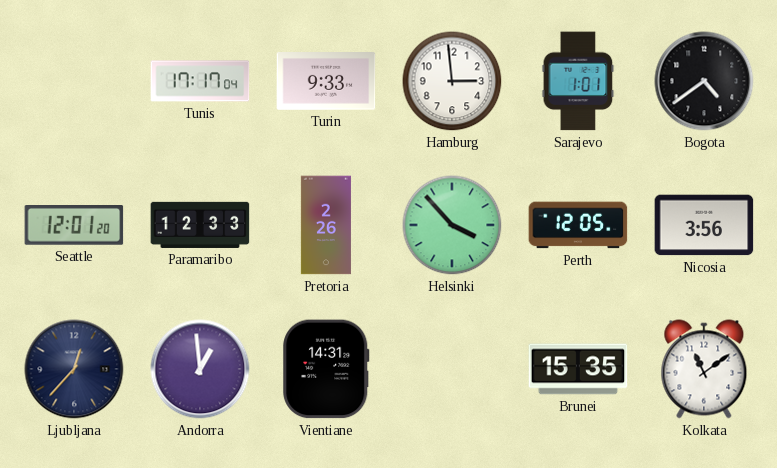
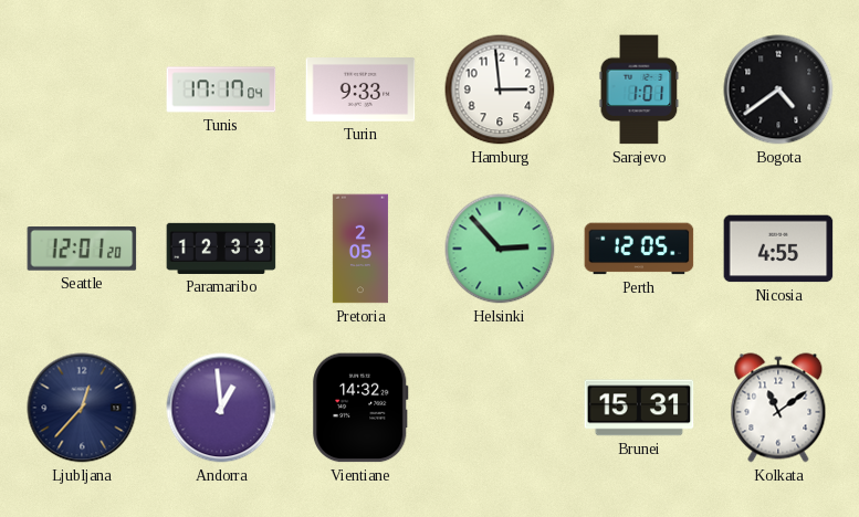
Pretoria: 2:26 -> 2:05 (360, 249)
Helsinki: 3:53 -> 2:53 (500, 249)
Nicosia: 3:56 -> 4:55 (778, 249)
Vientiane: 14:31 -> 14:32 (360, 408)
Brunei: 15:35 -> 15:31 (639, 408)
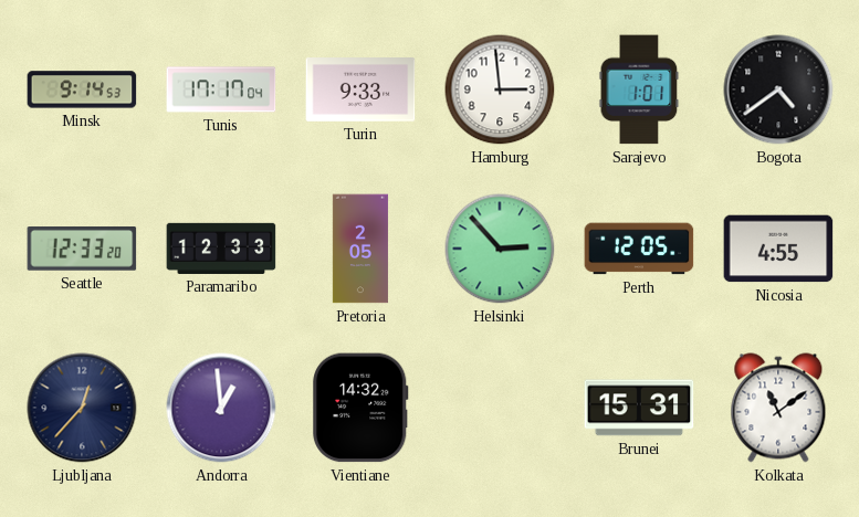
Minsk: none -> 9:14 (82, 89)
Seattle: 12:01 -> 12:33 (82, 250)
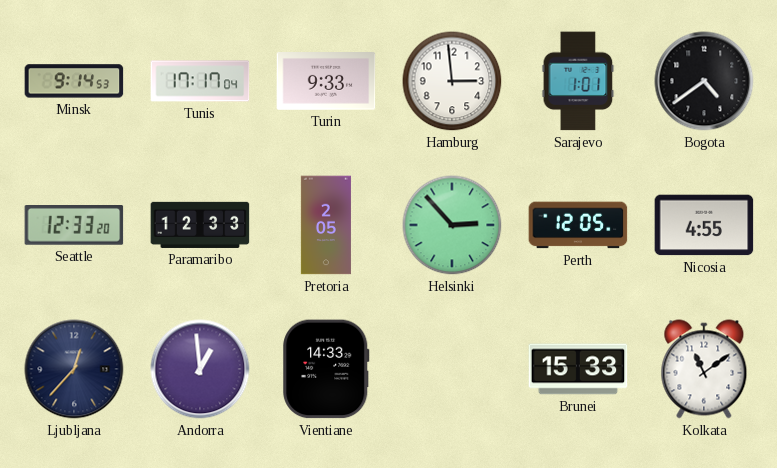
Vientiane: 14:32 -> 14:33 (326, 369)
Brunei: 15:31 -> 15:33 (578, 369)
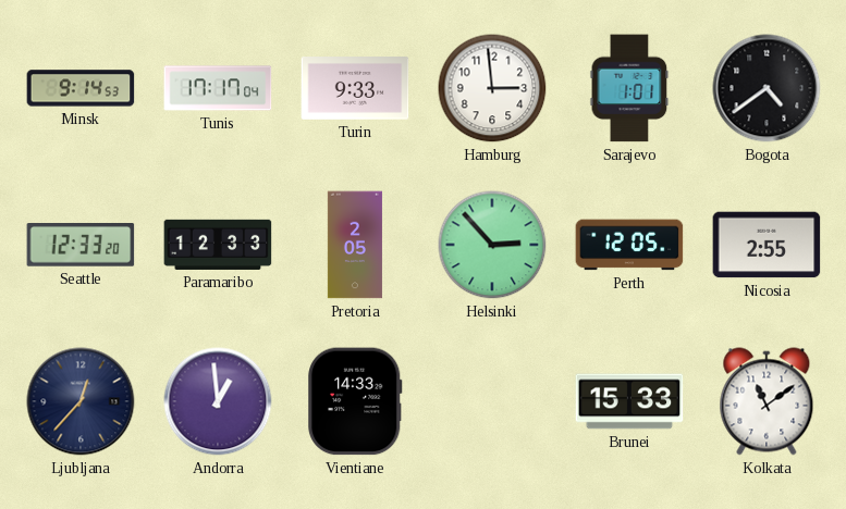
Nicosia: 4:55 -> 2:55 (767, 245)
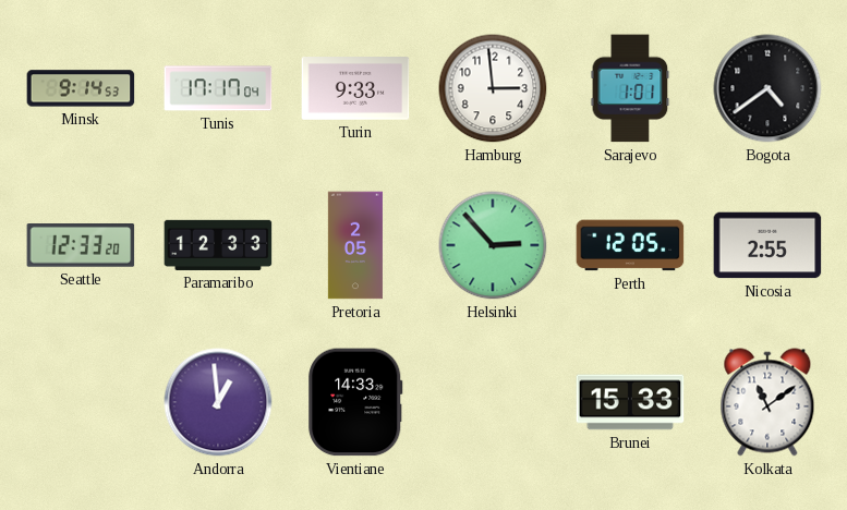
Ljubljana: 12:37 -> none (81, 401)
